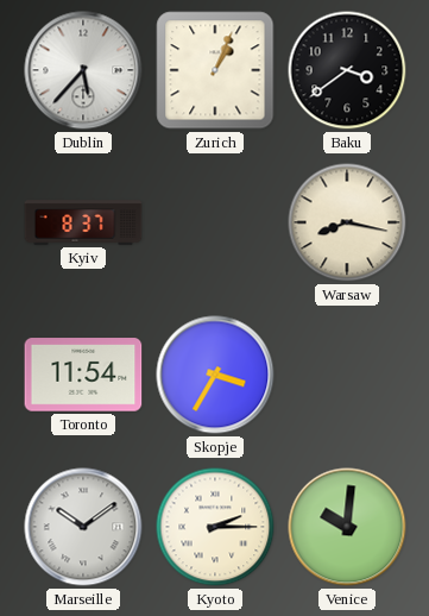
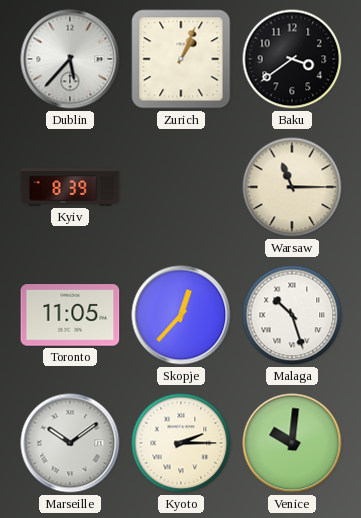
Kyiv: 8:37 -> 8:39 (70, 187)
Warsaw: 8:17 -> 11:15 (292, 187)
Toronto: 11:54 -> 11:05 (70, 315)
Skopje: 3:35 -> 12:37 (181, 315)
Malaga: none -> 10:27 (292, 315)
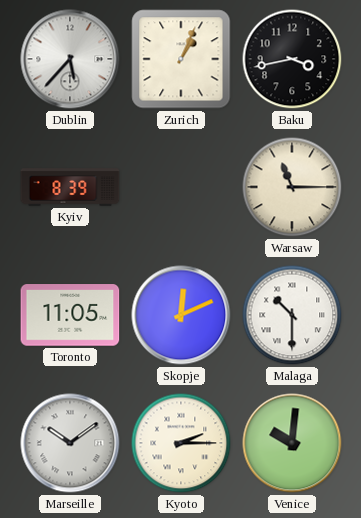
Baku: 3:39 -> 3:43 (292, 59)
Skopje: 12:37 -> 12:11 (181, 315)
Malaga: 10:27 -> 10:30 (292, 315)
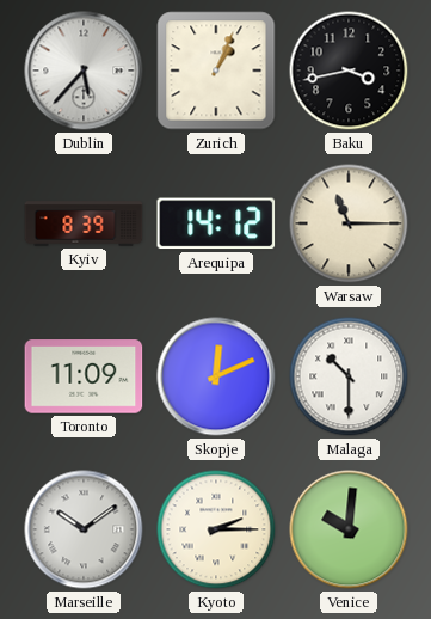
Arequipa: none -> 14:12 (216, 223)
Toronto: 11:05 -> 11:09 (84, 376)
